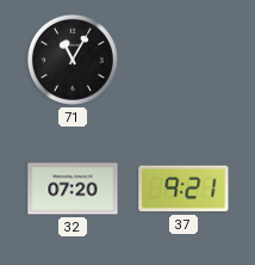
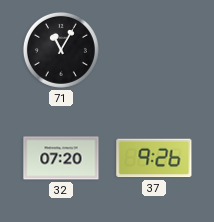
37: 9:21 -> 9:26 (154, 158)
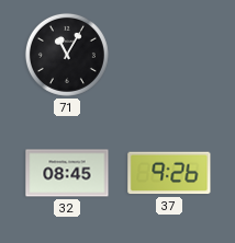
32: 07:20 -> 08:45 (67, 173)
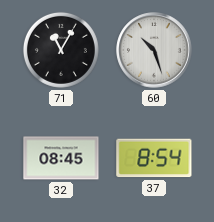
60: none -> 10:27 (154, 50)
37: 9:26 -> 8:54 (154, 158)
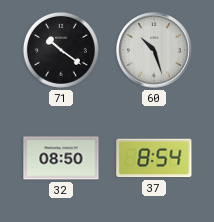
71: 11:05 -> 10:21 (61, 50)
32: 08:45 -> 08:50 (61, 158)
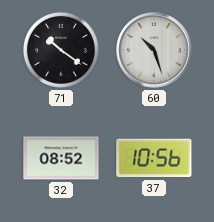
32: 08:50 -> 08:52 (61, 158)
37: 8:54 -> 10:56 (154, 158)
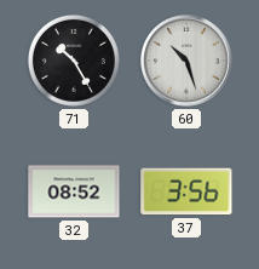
71: 10:21 -> 10:25 (74, 61)
37: 10:56 -> 3:56 (186, 191)
